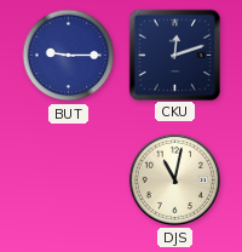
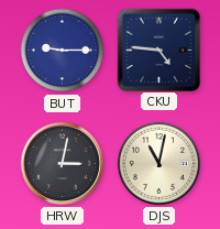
CKU: 12:12 -> 4:46 (158, 50)
HRW: none -> 3:02 (62, 163)
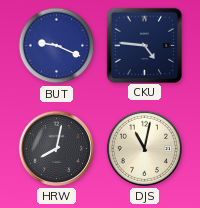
BUT: 9:15 -> 9:19 (57, 46)
HRW: 3:02 -> 8:02 (56, 148)
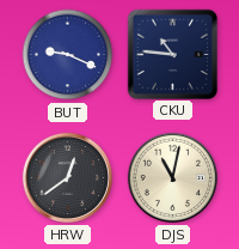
CKU: 4:46 -> 10:46 (172, 54)
HRW: 8:02 -> 12:39 (67, 177)
